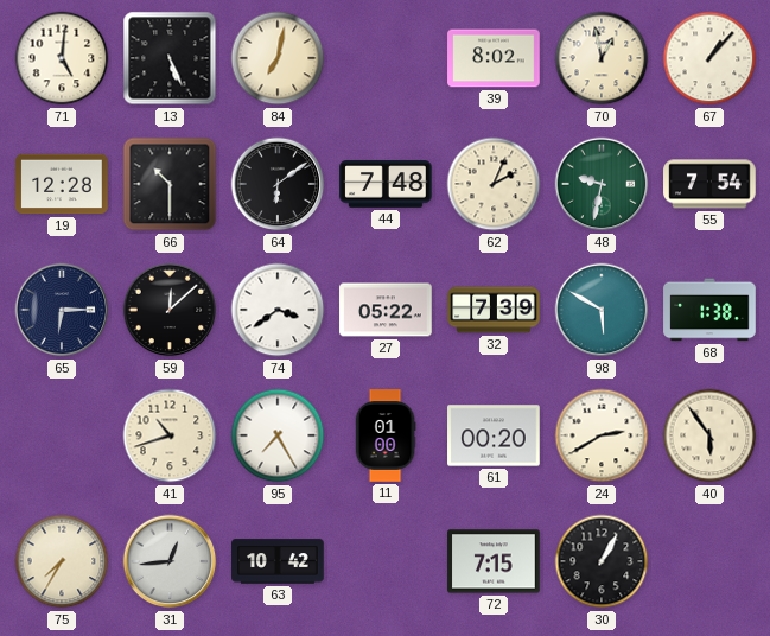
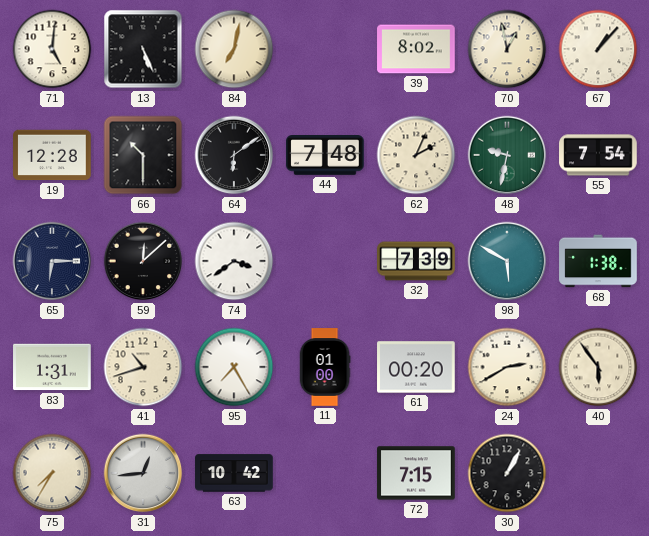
27: 05:22 -> none (386, 310)
83: none -> 1:31 (52, 367)
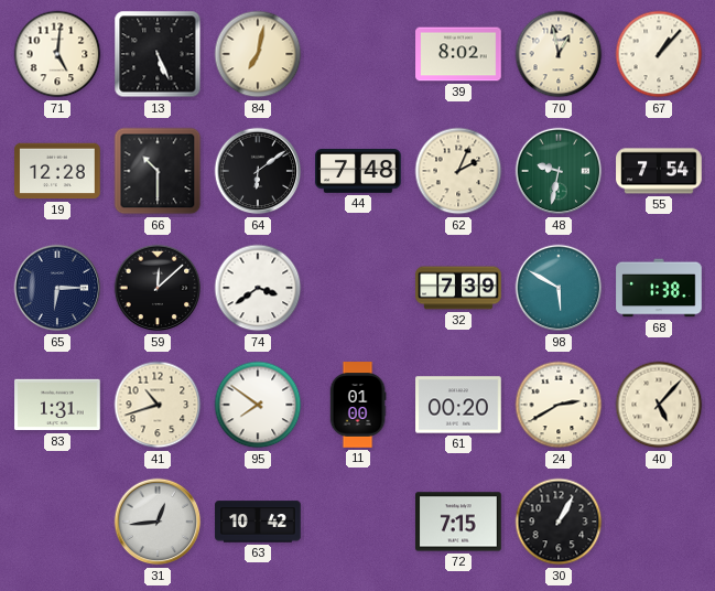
95: 7:25 -> 7:51 (258, 405)
40: 5:54 -> 5:07 (659, 405)
75: 7:35 -> none (52, 473)
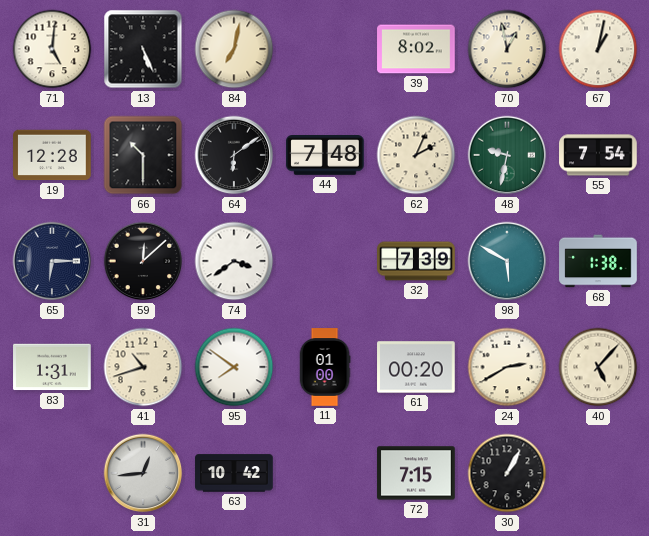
67: 1:07 -> 1:02 (598, 49)
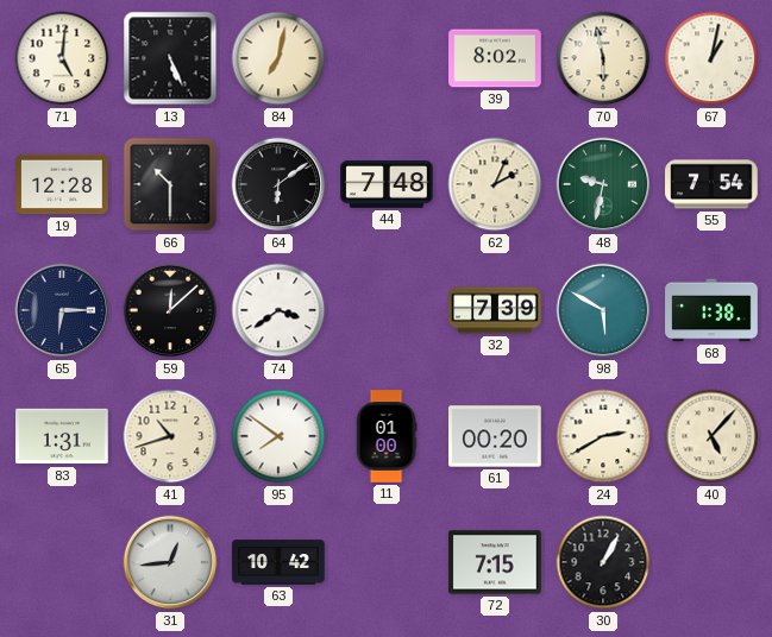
70: 12:58 -> 5:58 (603, 58)
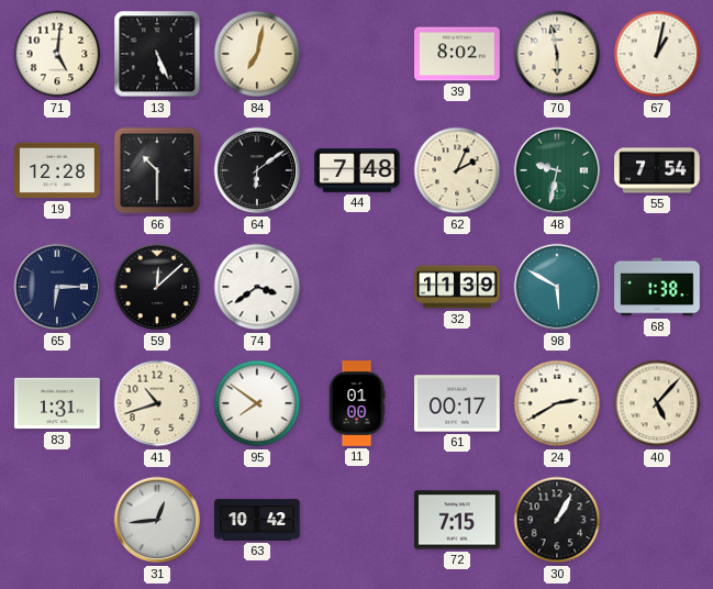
32: 7:39 -> 11:39 (457, 287)
61: 00:20 -> 00:17 (457, 403)
